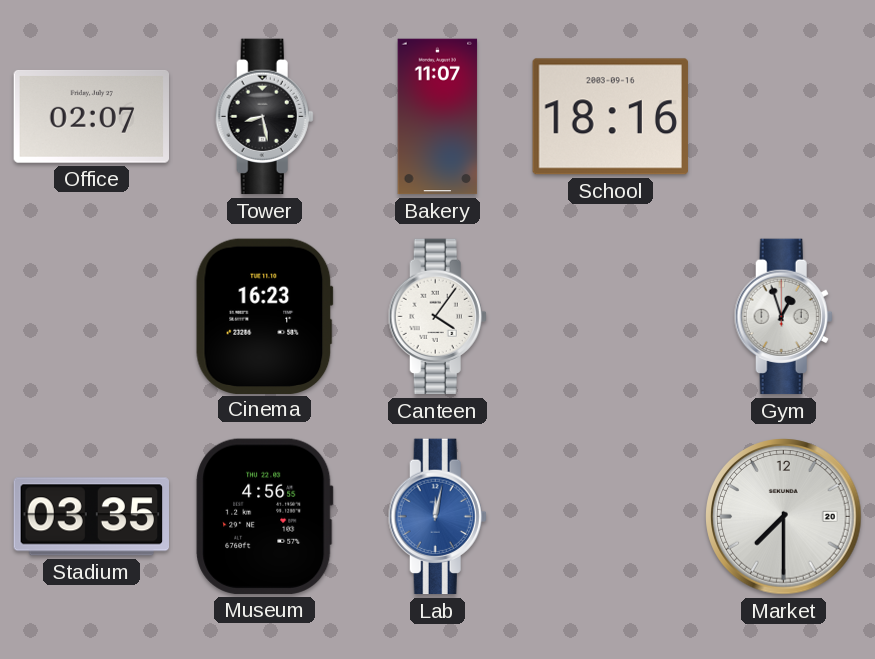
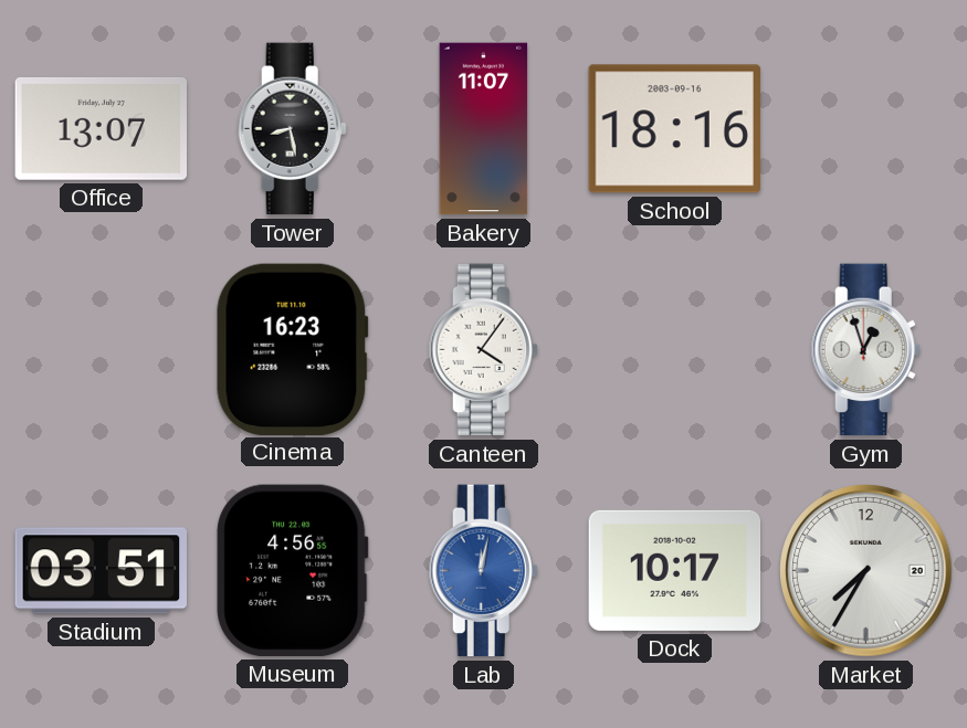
Office: 02:07 -> 13:07 (101, 128)
Stadium: 03:35 -> 03:51 (101, 571)
Dock: none -> 10:17 (675, 570)
Market: 7:30 -> 7:35 (866, 571)
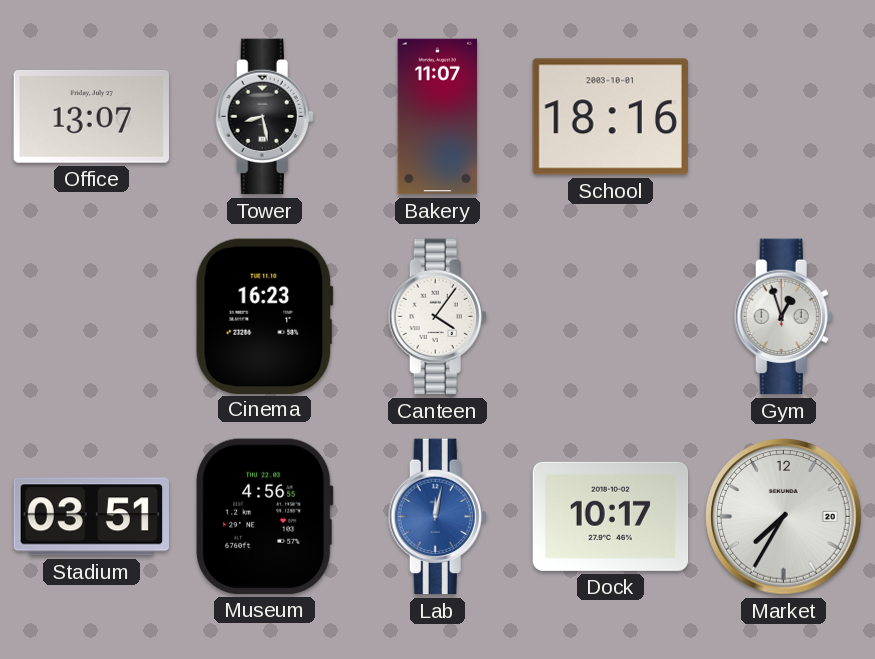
School date: 2003-09-16 -> 2003-10-01 (610, 117)
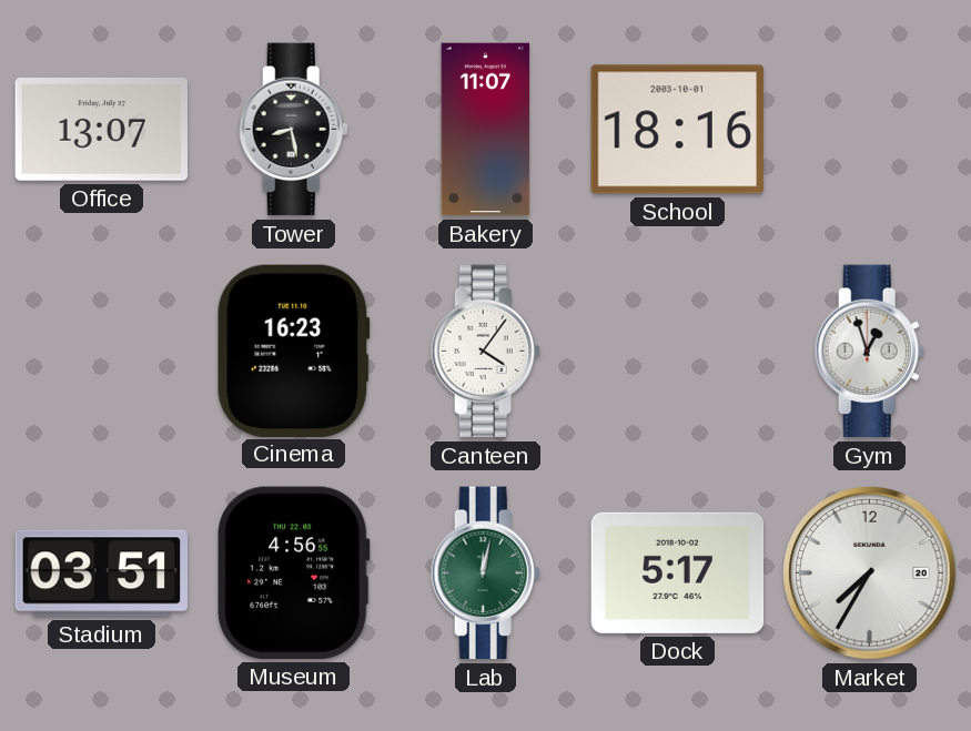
Lab dial: blue -> green (485, 573)
Dock: 10:17 -> 5:17 (678, 572)
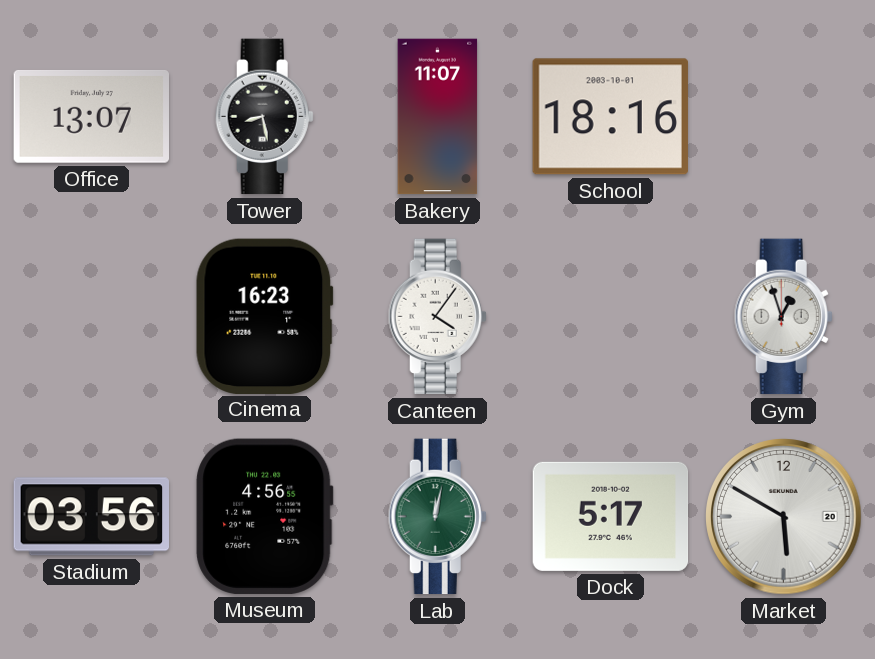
Stadium: 03:51 -> 03:56 (91, 517)
Market: 7:35 -> 5:50 (784, 517)
